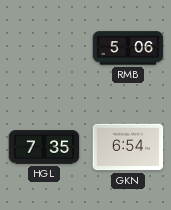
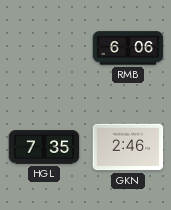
RMB: 5:06 -> 6:06 (128, 48)
GKN: 6:54 -> 2:46 (128, 147)
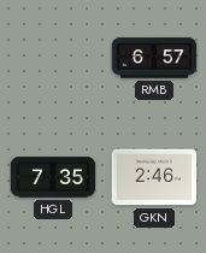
RMB: 6:06 -> 6:57 (154, 58)
